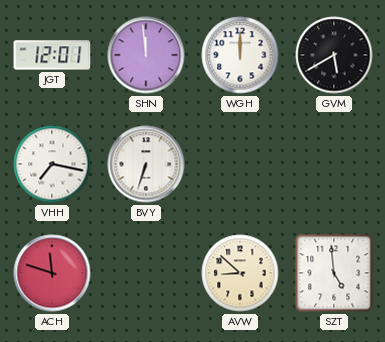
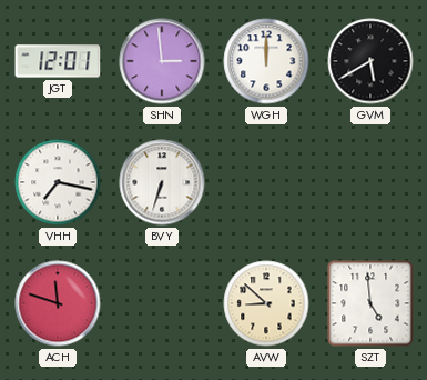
SHN: 11:59 -> 2:59 (162, 61)
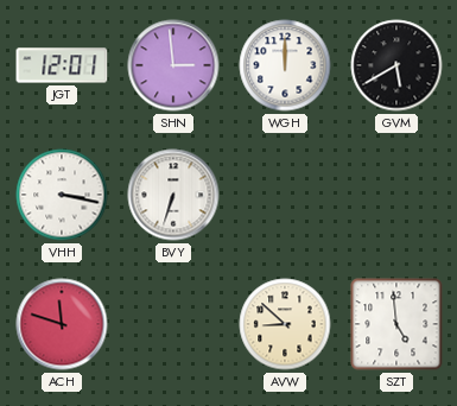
VHH: 7:17 -> 3:17 (62, 195)
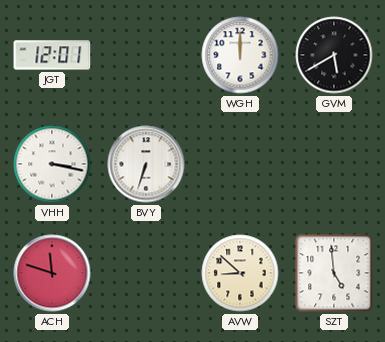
SHN: 2:59 -> none (173, 65)
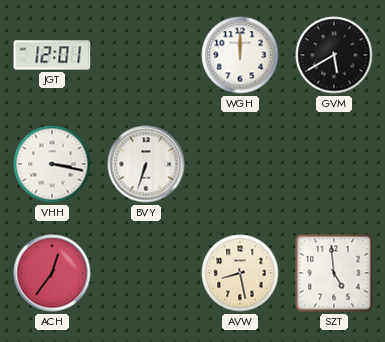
ACH: 11:48 -> 12:36 (52, 273)
AVW: 8:52 -> 8:28 (240, 273)
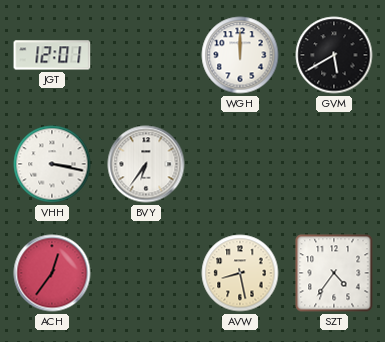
BVY: 6:33 -> 6:36 (146, 164)
SZT: 4:59 -> 4:36 (334, 273)
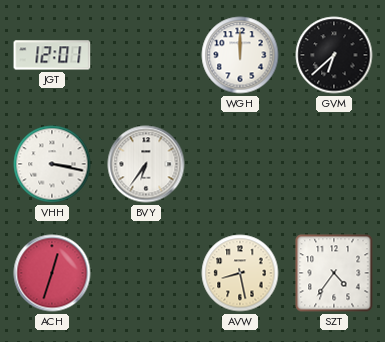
GVM: 5:40 -> 6:38 (334, 55)
ACH: 12:36 -> 12:33 (52, 273)
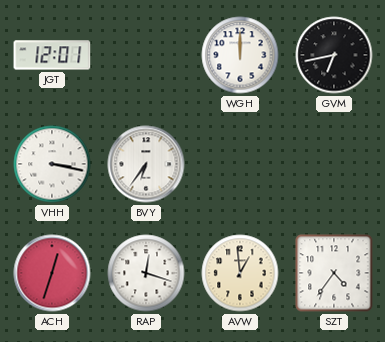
GVM: 6:38 -> 6:43 (334, 55)
RAP: none -> 12:18 (146, 273)
AVW: 8:28 -> 12:59 (240, 273)
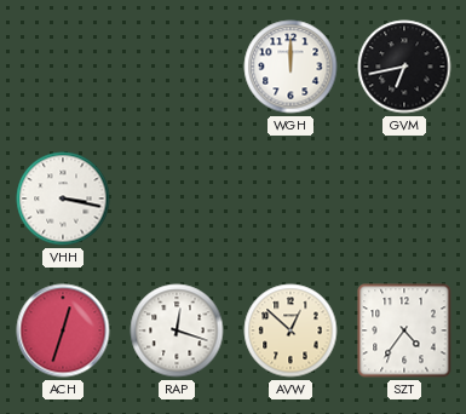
JGT: 12:01 -> none (52, 55)
BVY: 6:36 -> none (146, 164)
AVW: 12:59 -> 12:52 (290, 330)
